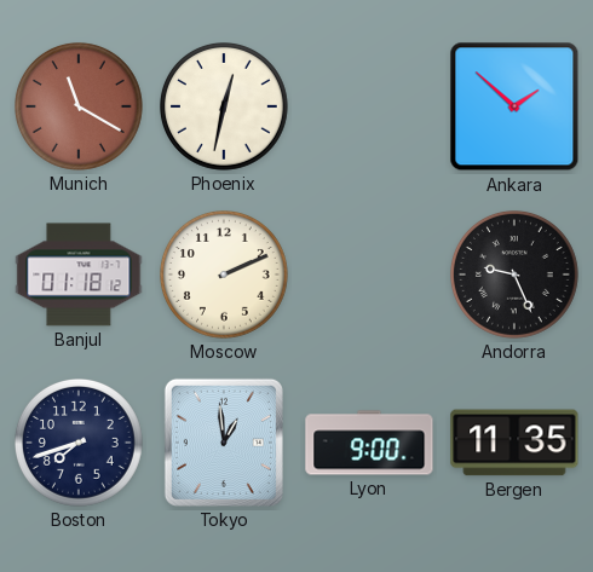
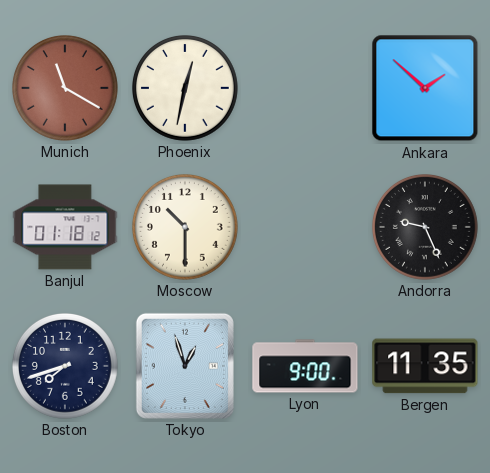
Moscow: 2:11 -> 10:30 (186, 228)
Tokyo: 12:59 -> 12:57 (185, 366)
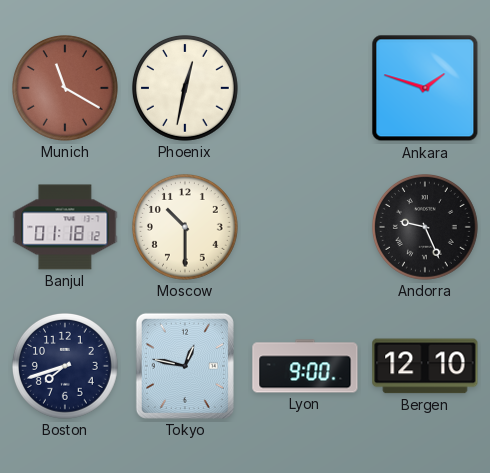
Ankara: 1:52 -> 1:48 (425, 88)
Tokyo: 12:57 -> 12:47 (185, 366)
Bergen: 11:35 -> 12:10 (425, 366)
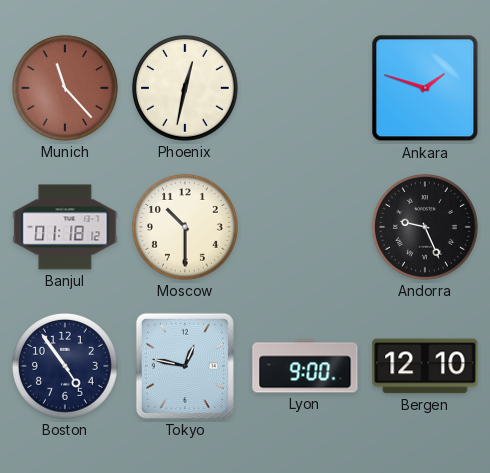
Munich: 11:20 -> 11:23 (66, 89)
Boston: 7:42 -> 4:54 (66, 367)
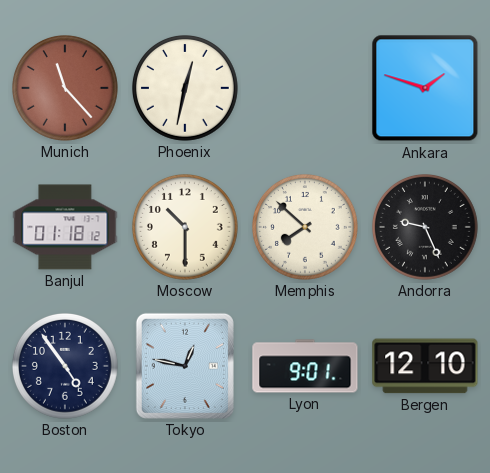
Memphis: none -> 7:52 (306, 228)
Lyon: 9:00 -> 9:01 (305, 366)
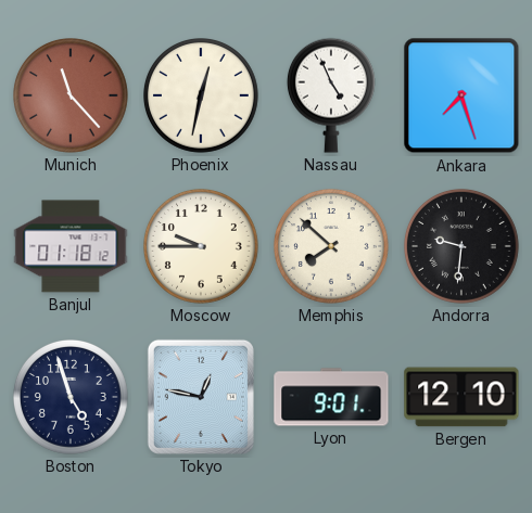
Nassau: none -> 4:56 (331, 95)
Ankara: 1:48 -> 7:27 (461, 95)
Moscow: 10:30 -> 9:45 (202, 247)
Andorra: 9:26 -> 9:31 (463, 247)
Boston: 4:54 -> 4:57 (72, 398)
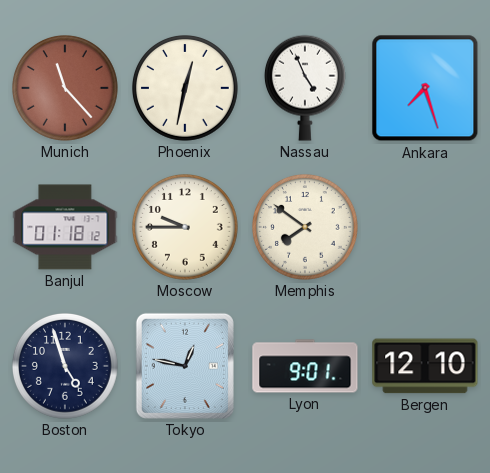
Memphis: 7:52 -> 7:51 (306, 228)
Andorra: 9:31 -> none (463, 247)
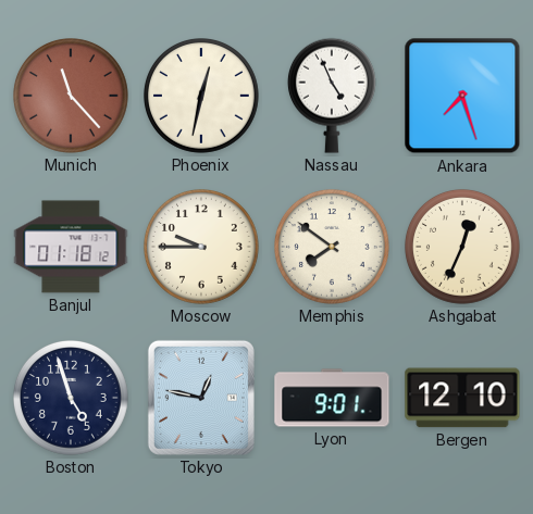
Ashgabat: none -> 12:34 (463, 248)
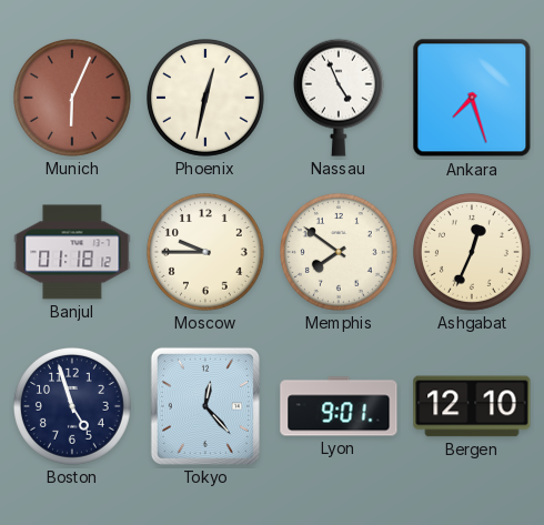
Munich: 11:23 -> 6:04 (73, 99)
Tokyo: 12:47 -> 12:23 (205, 406)
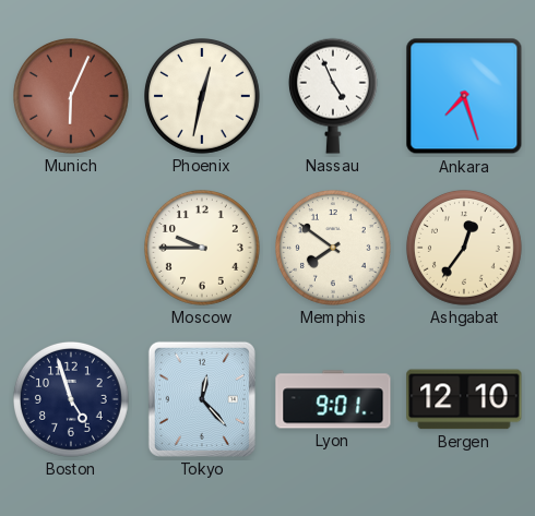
Banjul: 01:18 -> none (72, 252)
Ashgabat: 12:34 -> 12:36 (465, 249)
